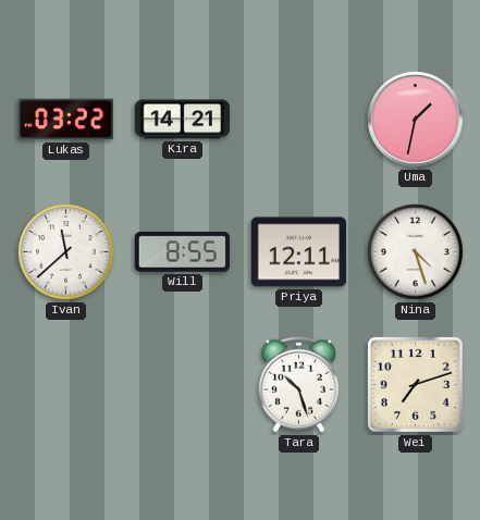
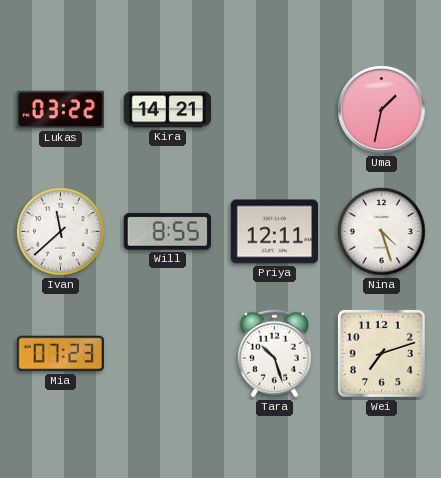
Mia: none -> 07:23 (60, 354)
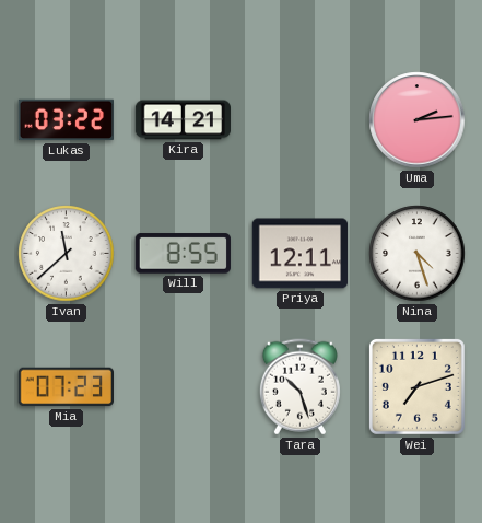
Uma: 1:32 -> 2:14 (418, 120)
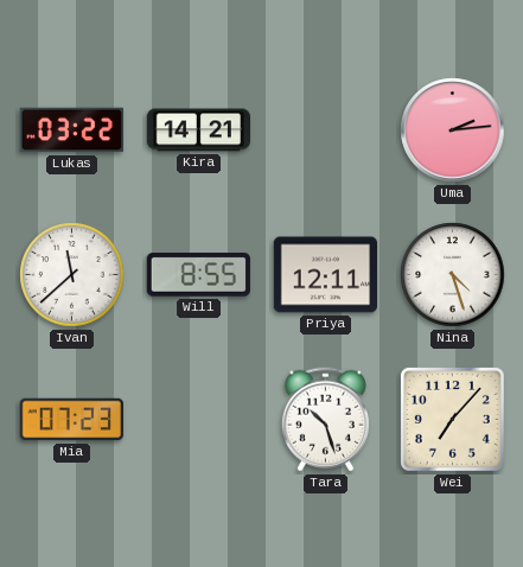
Wei: 7:12 -> 7:07 (452, 419)
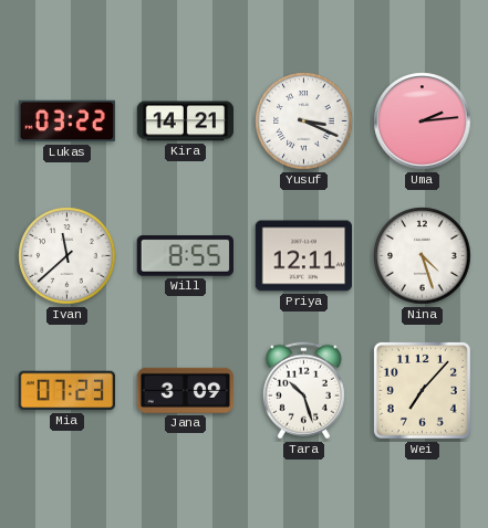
Yusuf: none -> 3:19 (304, 122)
Jana: none -> 3:09 (185, 390)
